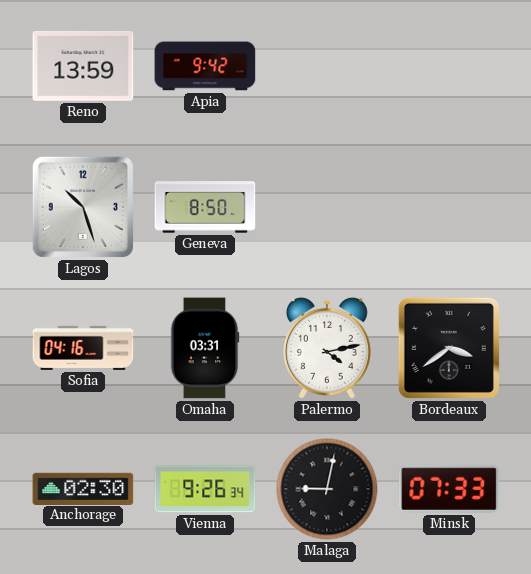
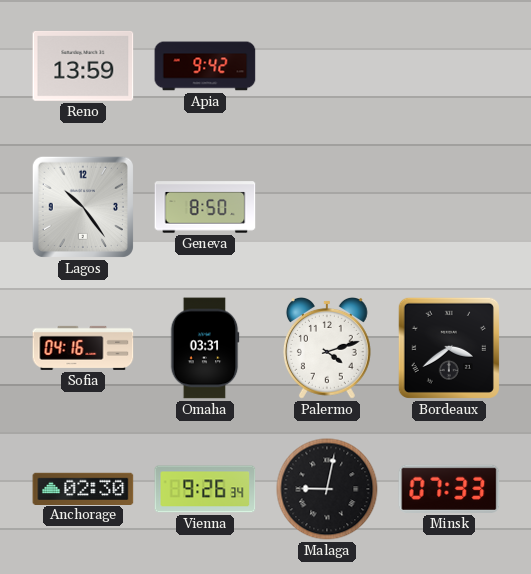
Lagos: 10:27 -> 10:24 (83, 207)
Palermo: 4:13 -> 4:12 (327, 348)
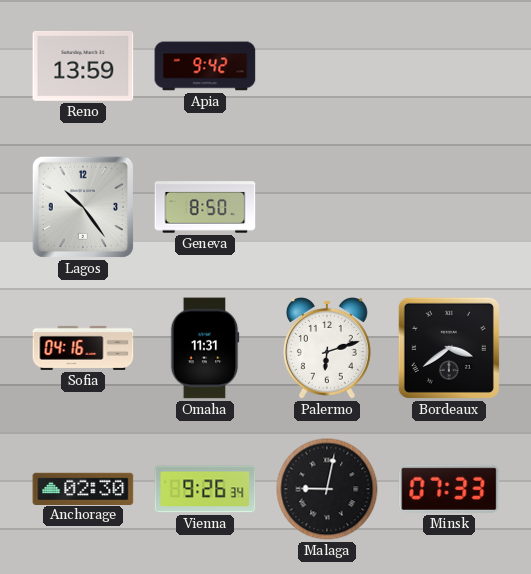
Omaha: 03:31 -> 11:31 (205, 348)
Palermo: 4:12 -> 6:12 (327, 348)
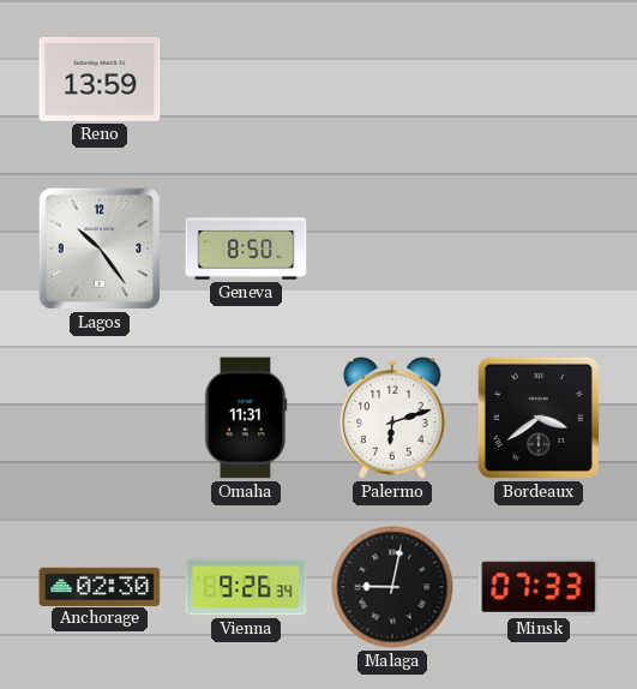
Apia: 9:42 -> none (205, 66)
Sofia: 04:16 -> none (83, 348)
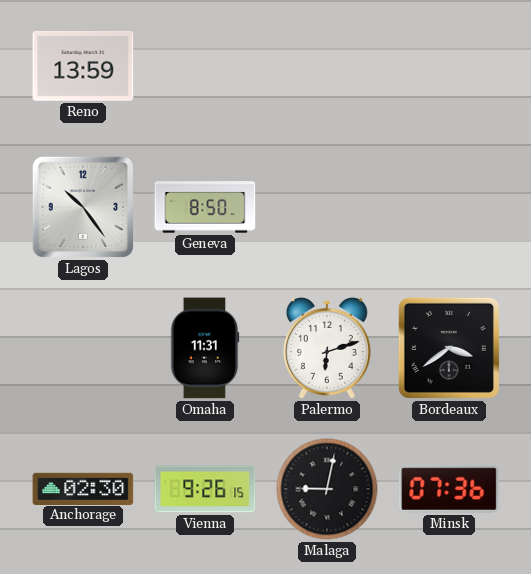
Vienna: 9:26:34 -> 9:26:15 (205, 489)
Minsk: 07:33 -> 07:36 (449, 489)
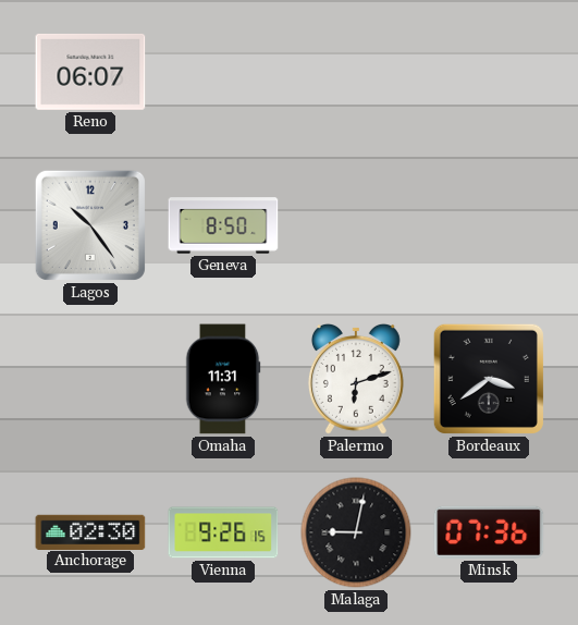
Reno: 13:59 -> 06:07 (90, 72)
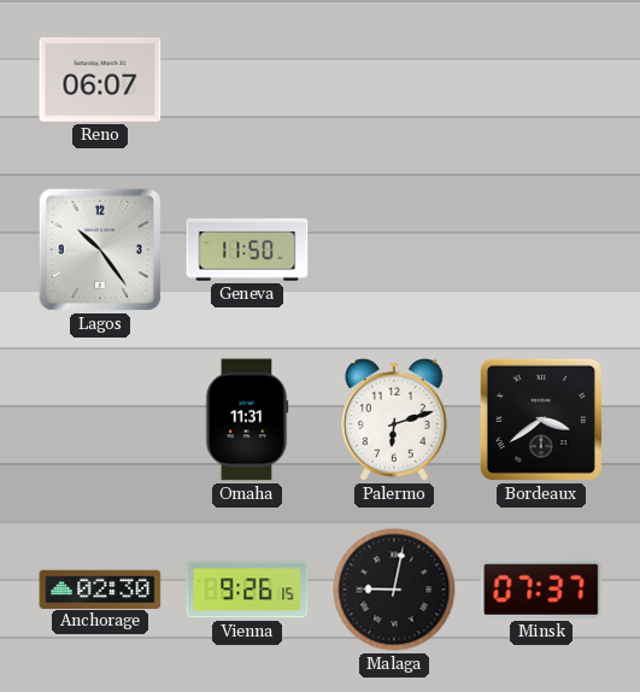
Geneva: 8:50 -> 11:50 (247, 250)
Minsk: 07:36 -> 07:37 (541, 590)
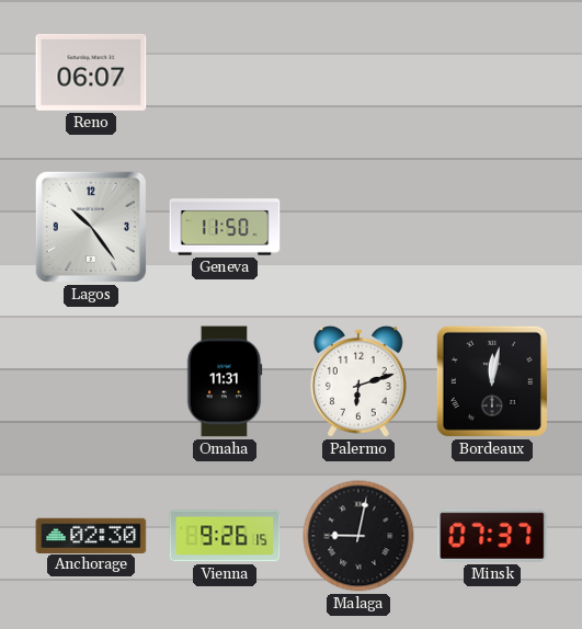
Bordeaux: 3:39 -> 12:02 (492, 381)
